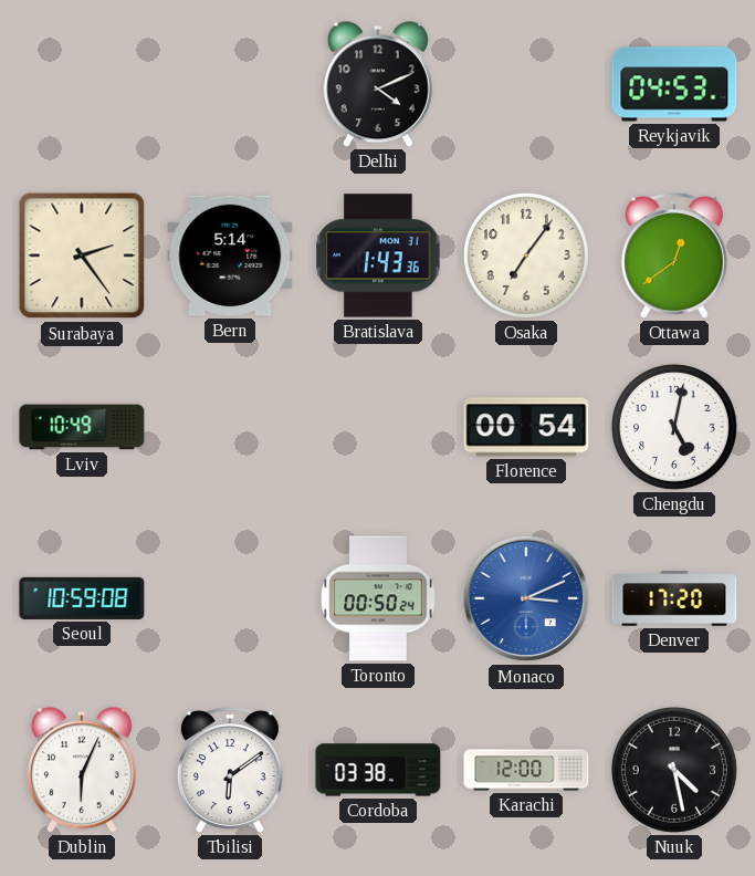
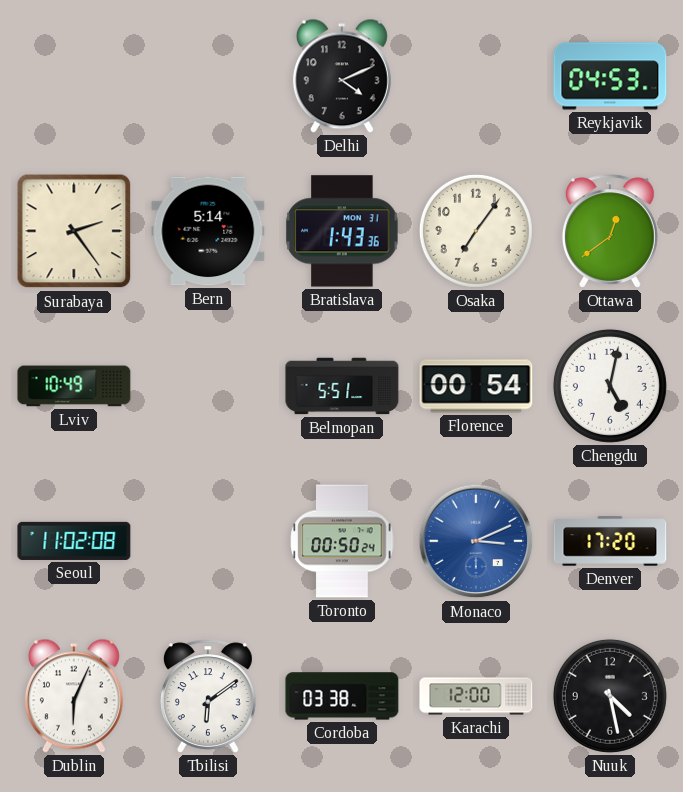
Belmopan: none -> 5:51 (342, 386)
Seoul: 10:59 -> 11:02 (74, 541)
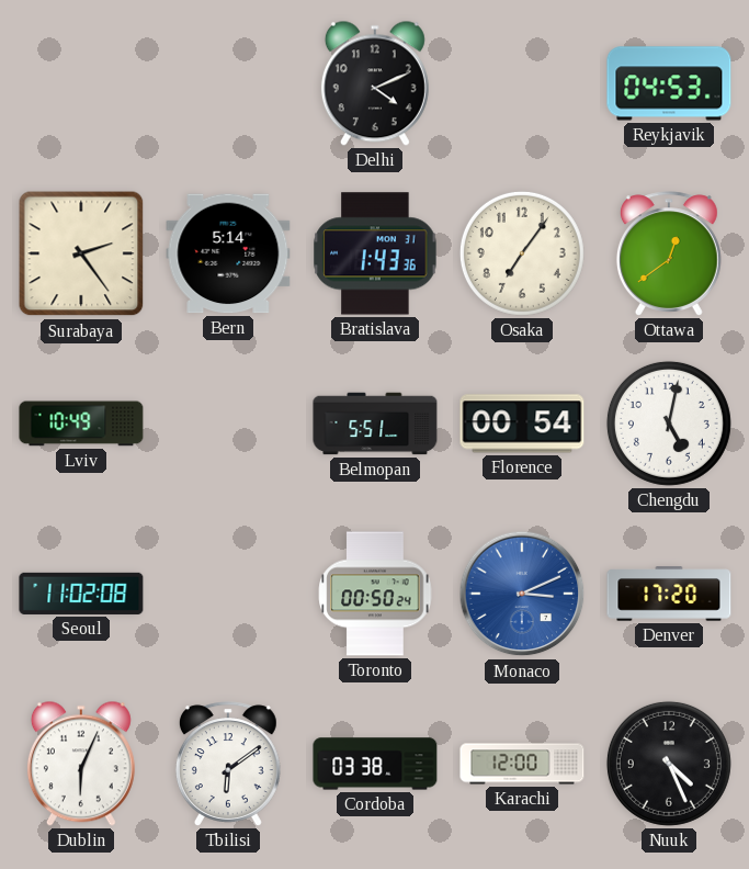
Nuuk: 4:28 -> 4:26 (669, 764)
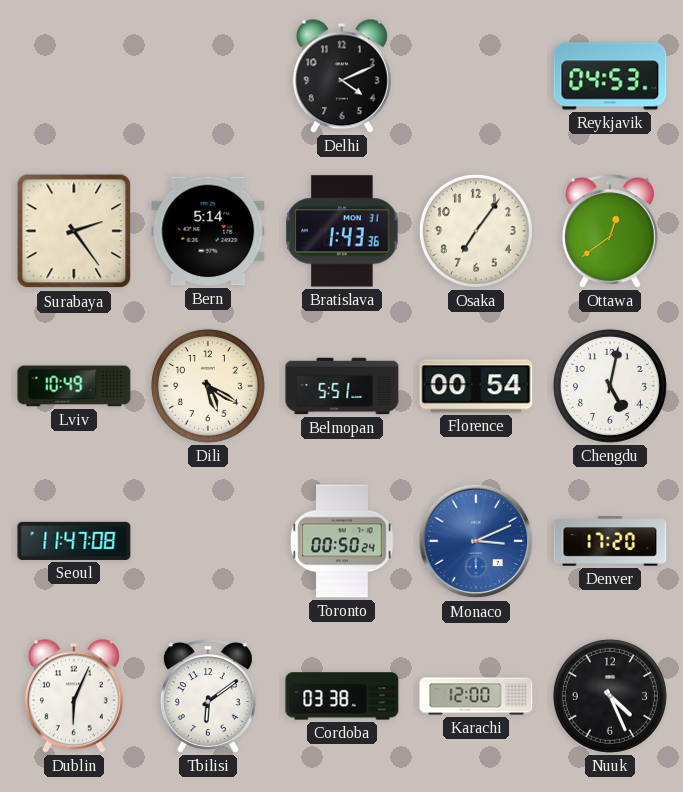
Dili: none -> 5:20 (208, 386)
Seoul: 11:02 -> 11:47 (74, 541)
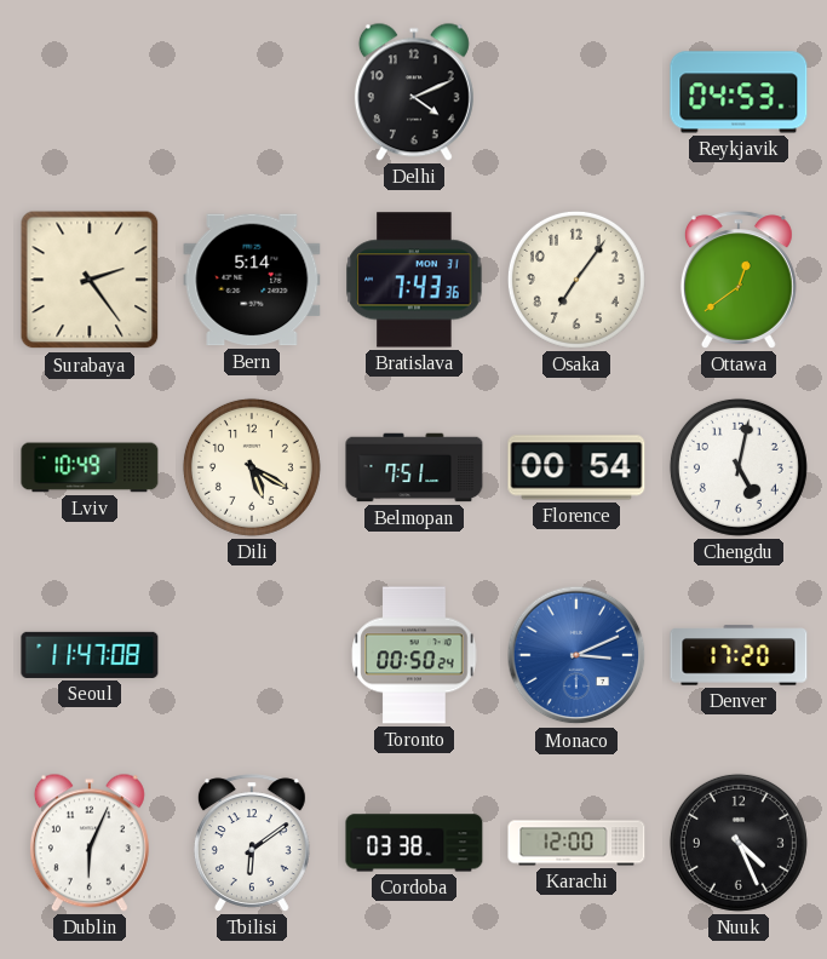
Bratislava: 1:43 -> 7:43 (414, 280)
Belmopan: 5:51 -> 7:51 (414, 467)
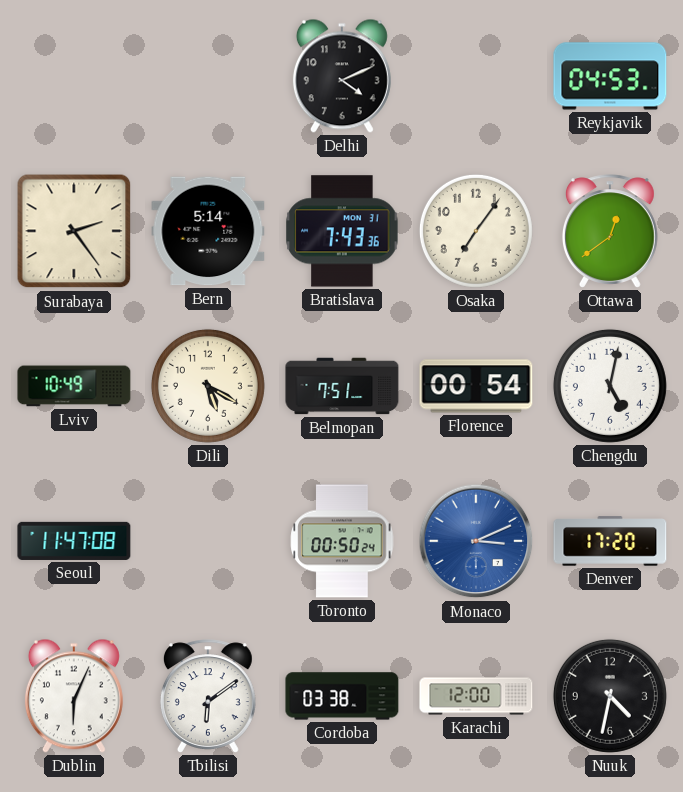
Nuuk: 4:26 -> 4:32 (610, 696)
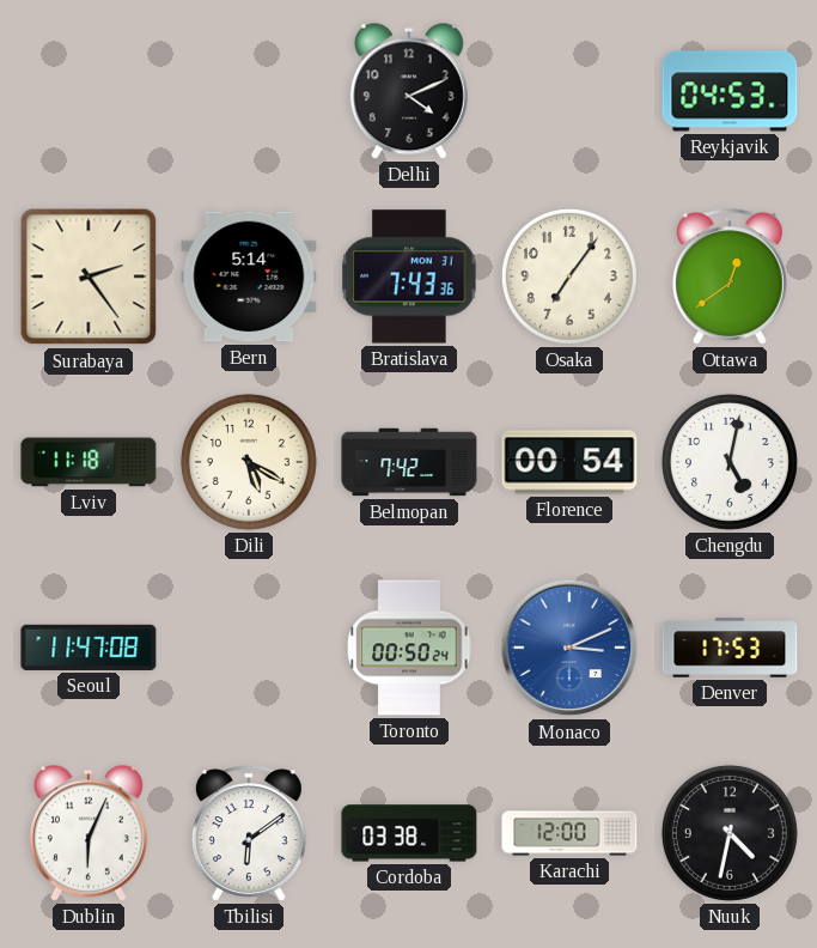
Lviv: 10:49 -> 11:18 (89, 462)
Belmopan: 7:51 -> 7:42 (409, 462)
Denver: 17:20 -> 17:53 (730, 648)
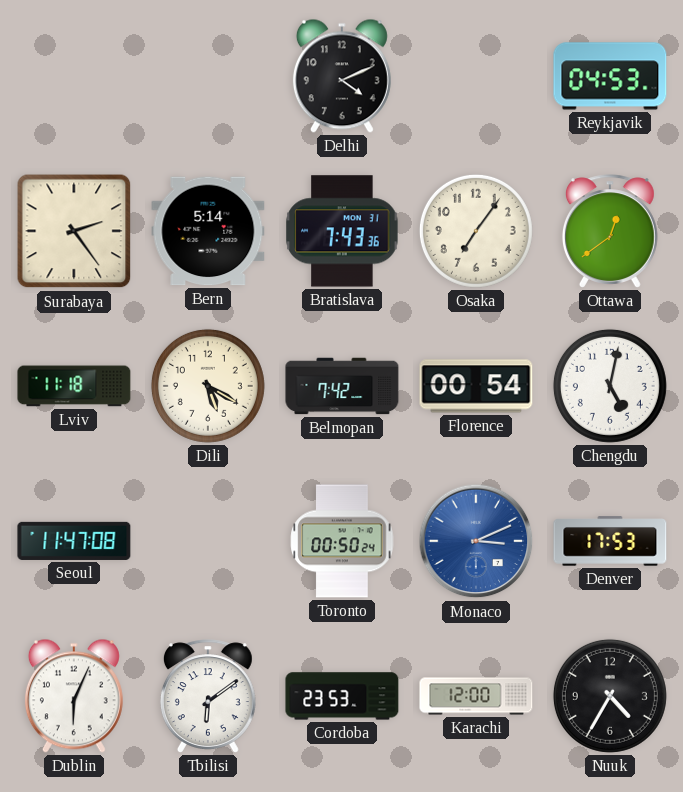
Cordoba: 03:38 -> 23:53 (342, 696)
Nuuk: 4:32 -> 4:35 (610, 696)
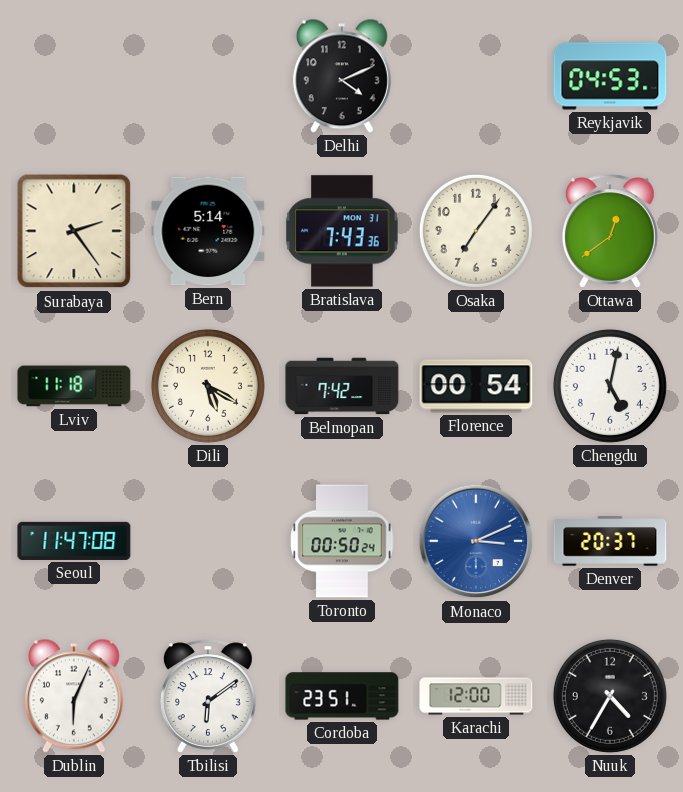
Denver: 17:53 -> 20:37 (610, 541)
Cordoba: 23:53 -> 23:51 (342, 696)
